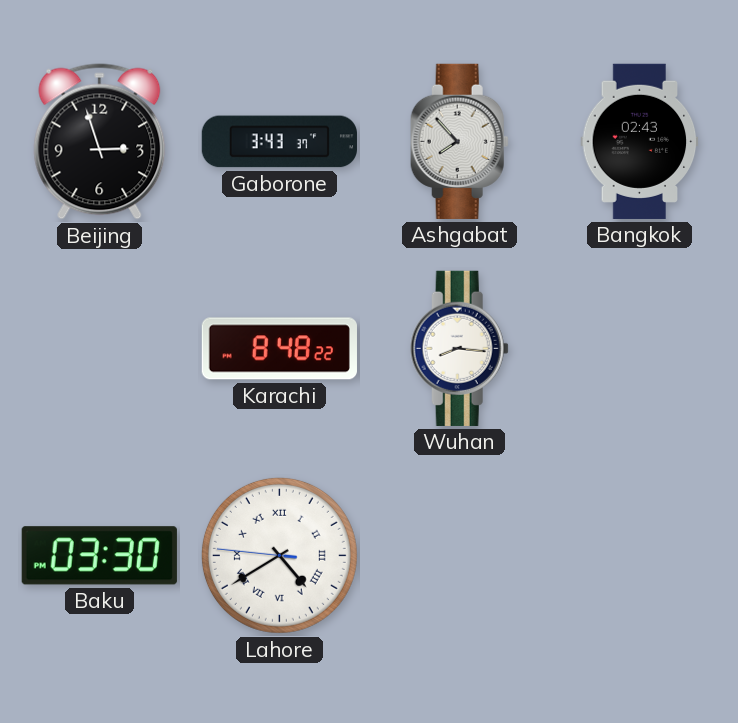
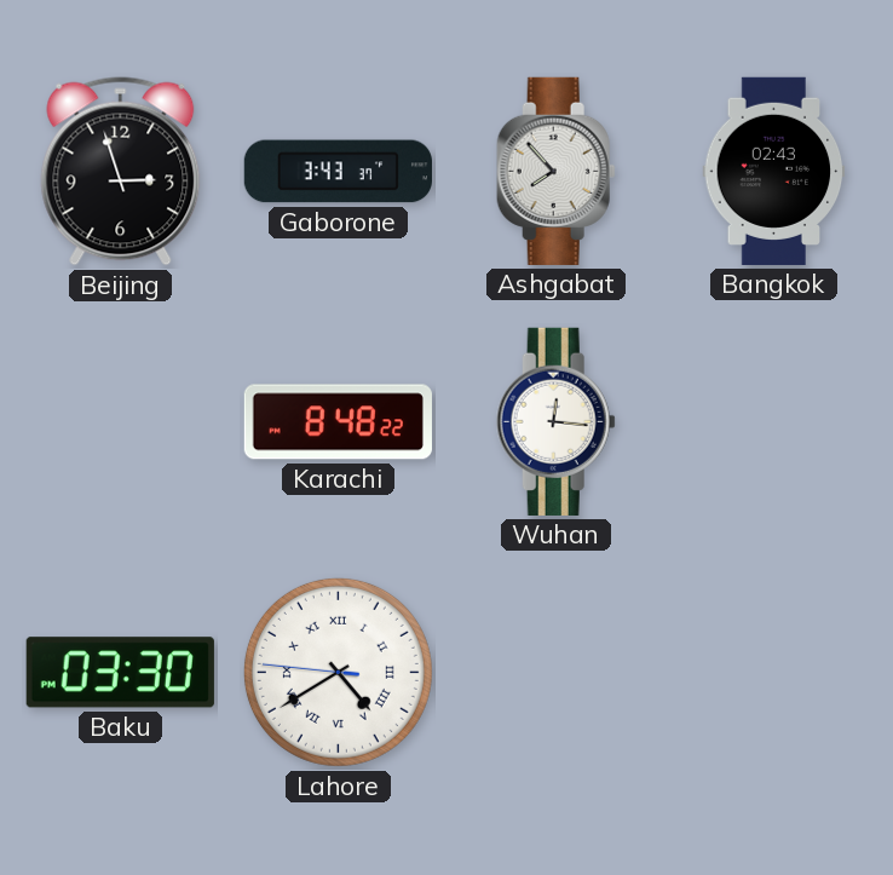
Wuhan: 8:16 -> 12:16 (555, 421)
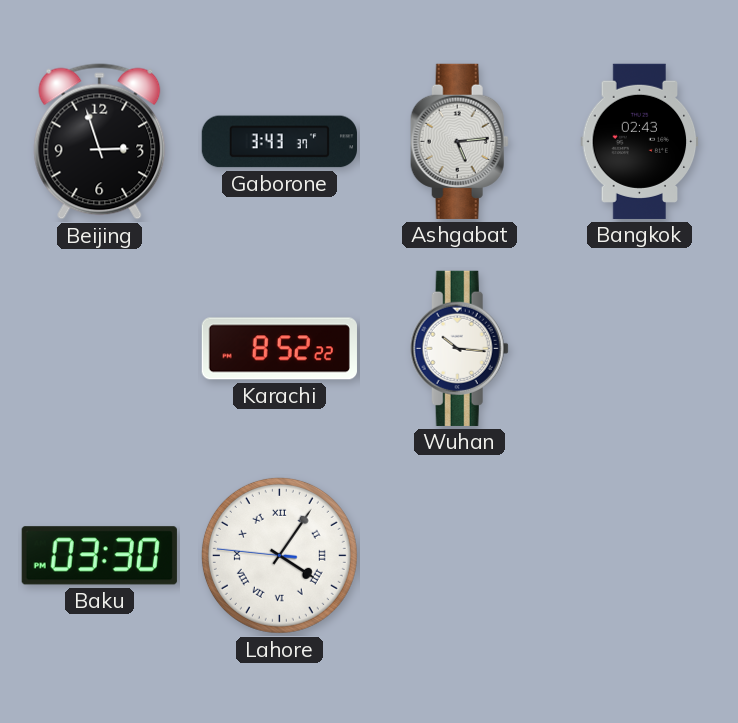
Ashgabat: 7:53 -> 5:14 (459, 141)
Karachi: 8:48 -> 8:52 (279, 349)
Wuhan: 12:16 -> 10:16 (459, 348)
Lahore: 4:39 -> 4:05 (279, 555)
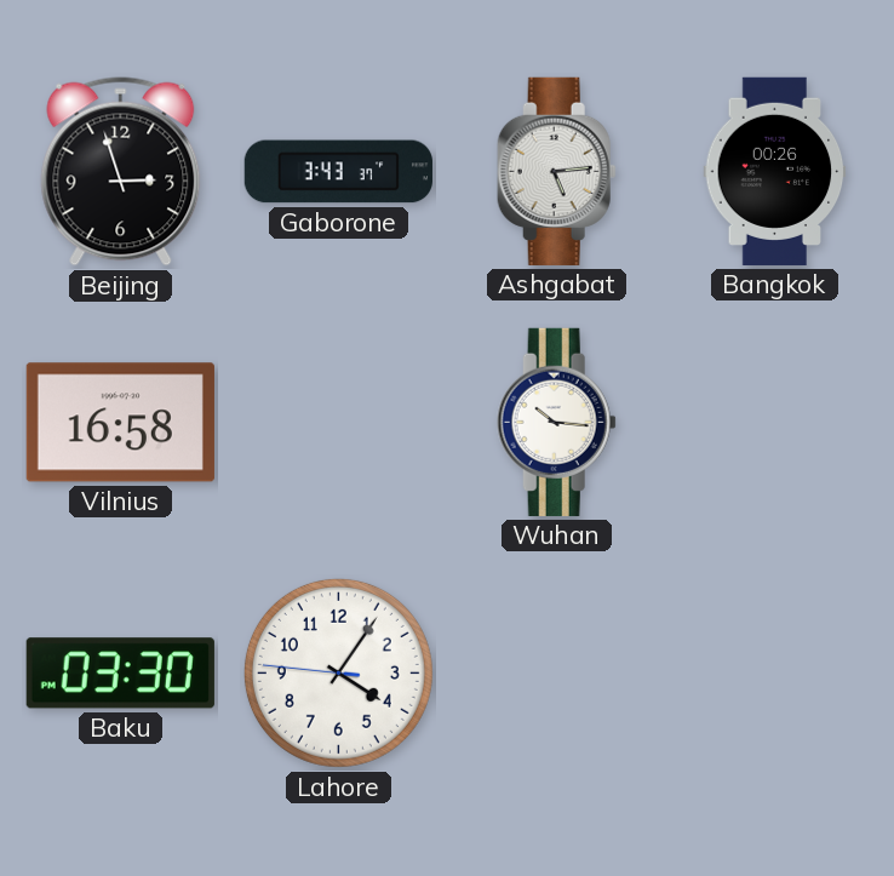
Bangkok: 02:43 -> 00:26 (775, 171)
Vilnius: none -> 16:58 (120, 423)
Karachi: 8:52 -> none (279, 349)
Lahore numerals: Roman -> Arabic (338, 672)
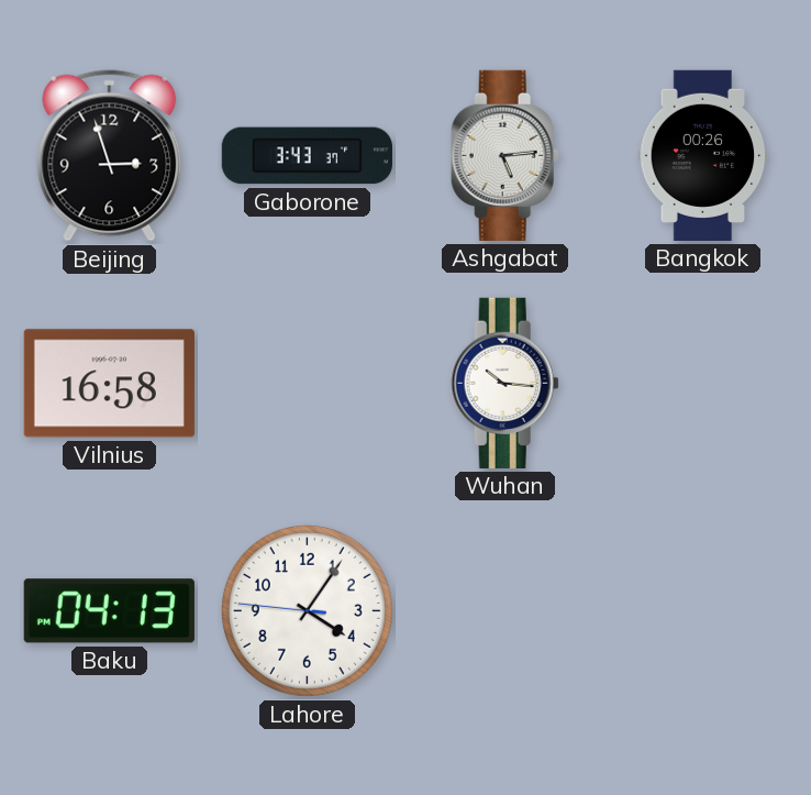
Baku: 03:30 -> 04:13 (109, 611)
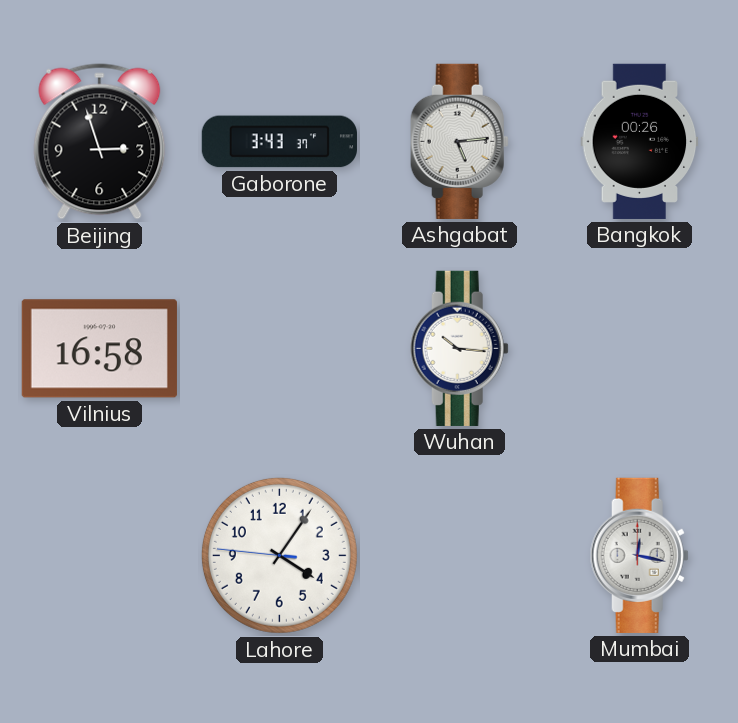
Baku: 04:13 -> none (109, 611)
Mumbai: none -> 12:17 (639, 555)
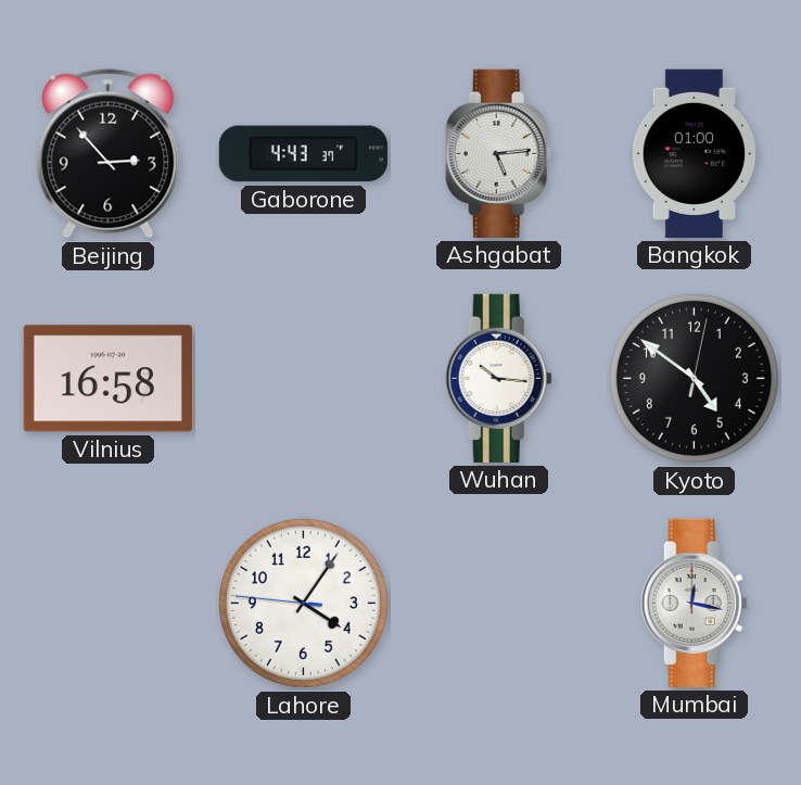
Beijing: 2:57 -> 2:53 (109, 154)
Gaborone: 3:43 -> 4:43 (303, 154)
Bangkok: 00:26 -> 01:00 (695, 153)
Kyoto: none -> 4:51 (694, 378)
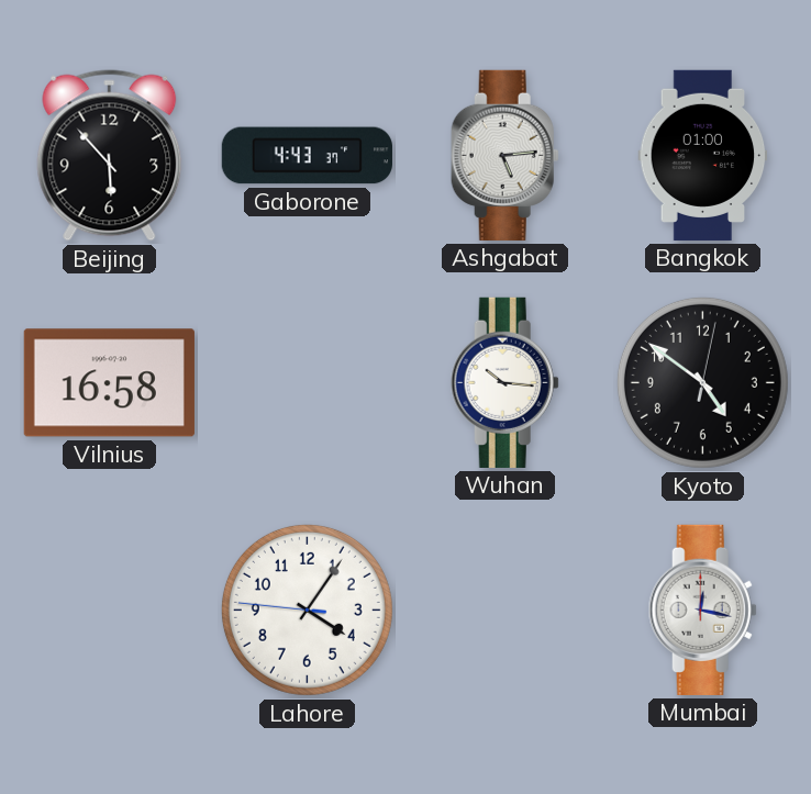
Beijing: 2:53 -> 5:53 (110, 156)
